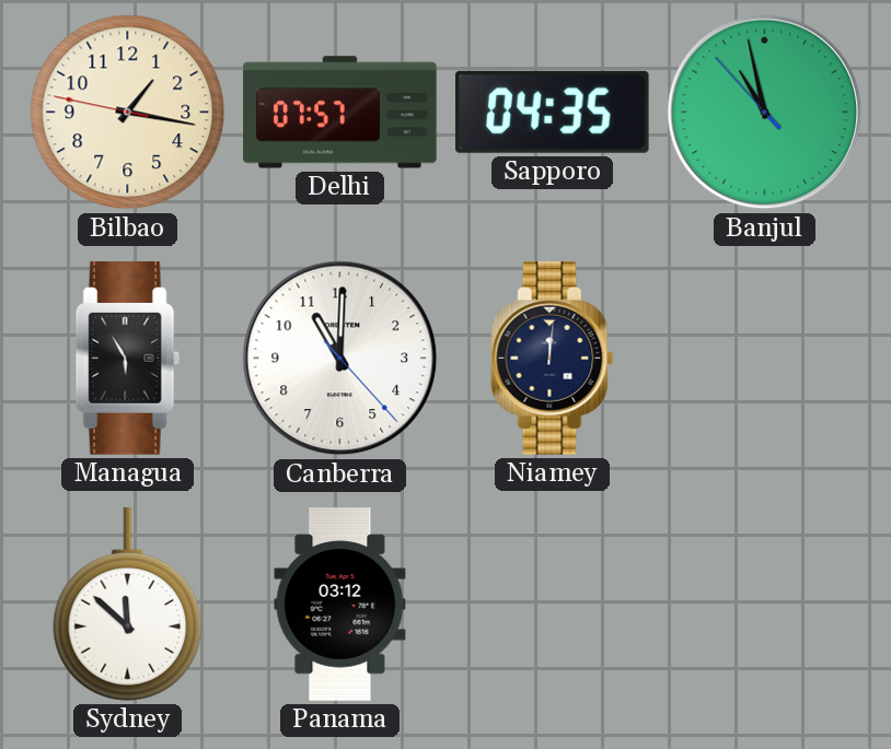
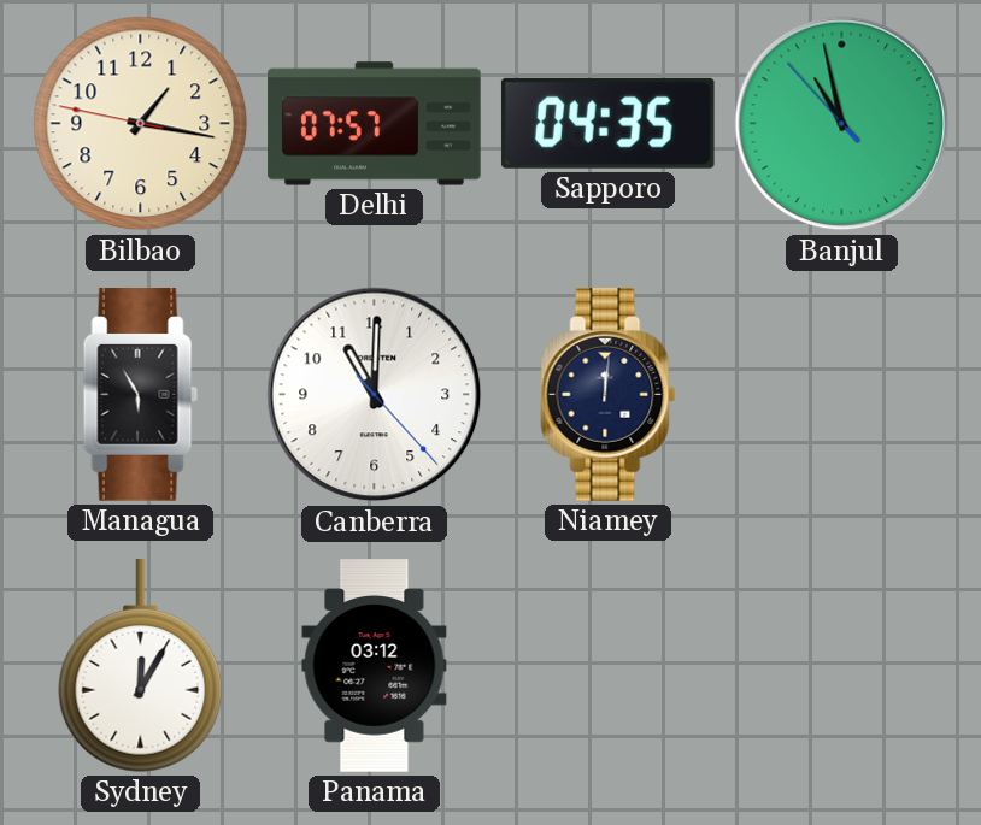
Sydney: 11:52 -> 12:05 (141, 666)
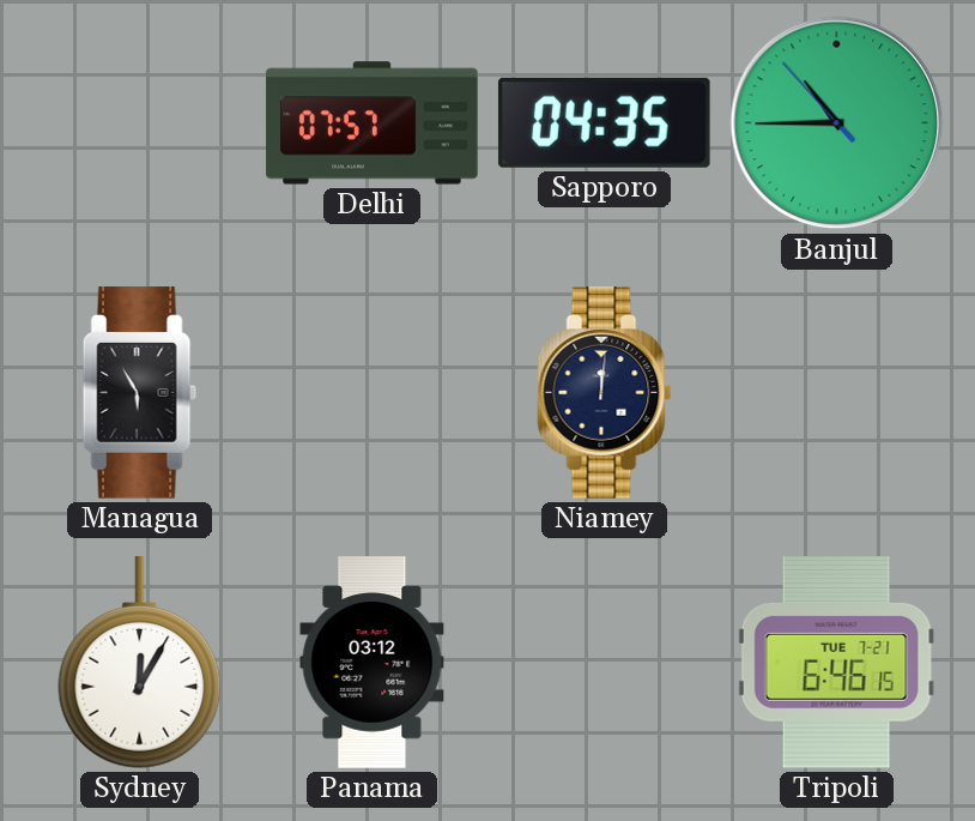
Bilbao: 1:16 -> none (141, 124)
Banjul: 10:57 -> 10:44 (837, 123)
Canberra: 11:00 -> none (375, 395)
Tripoli: none -> 6:46 (836, 663)
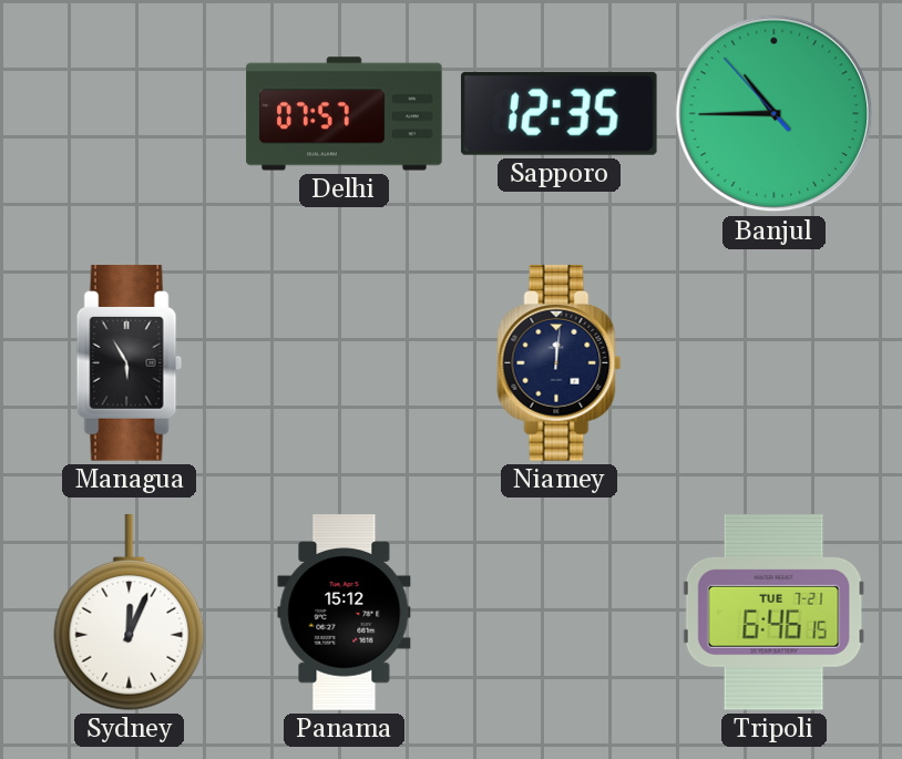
Sapporo: 04:35 -> 12:35 (558, 113)
Sydney: 12:05 -> 12:04 (130, 613)
Panama: 03:12 -> 15:12 (345, 613)
